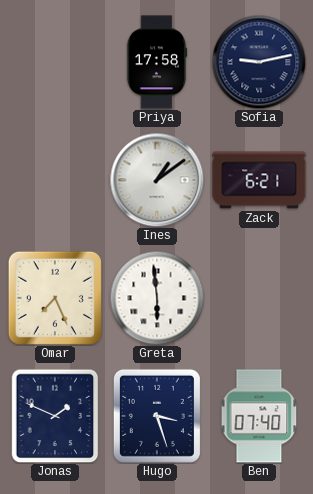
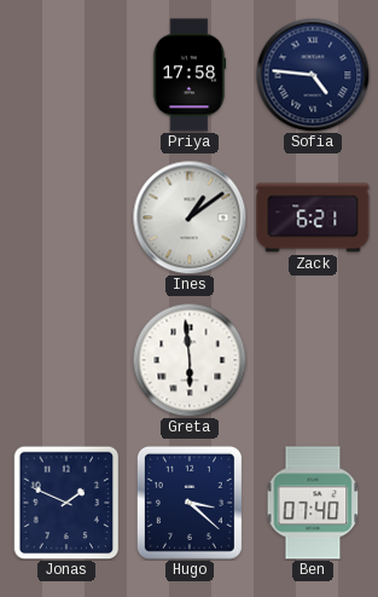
Sofia: 9:13 -> 4:46 (313, 75)
Omar: 7:26 -> none (55, 298)
Hugo: 3:27 -> 3:22 (190, 503)
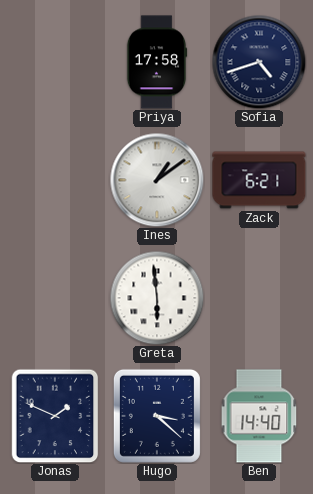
Sofia: 4:46 -> 4:42 (259, 62)
Ben: 07:40 -> 14:40 (259, 416)
